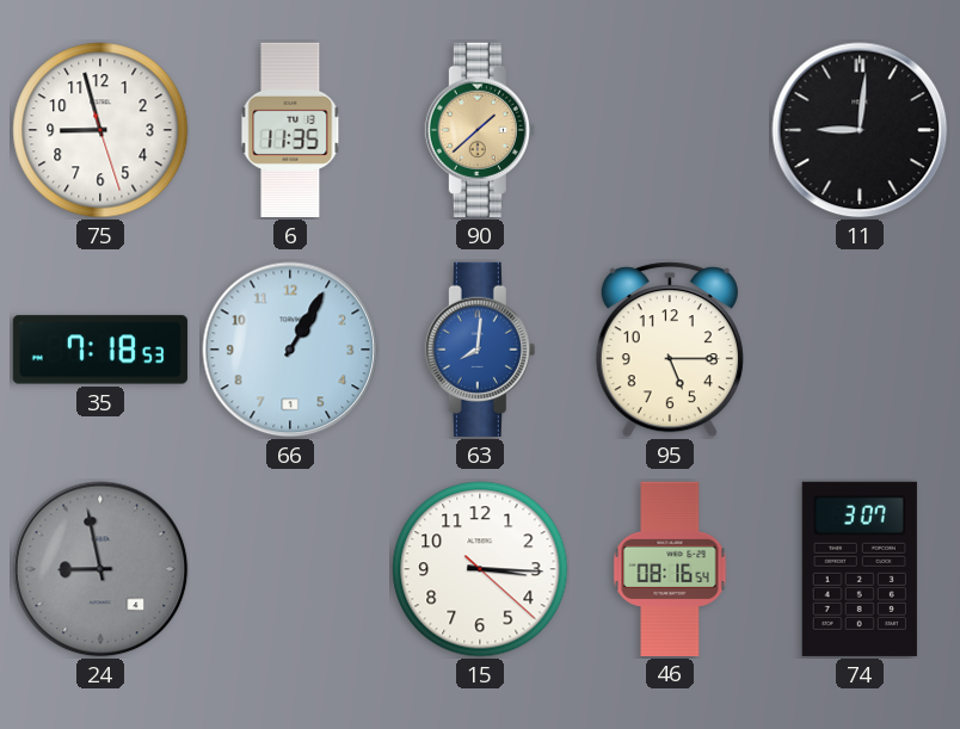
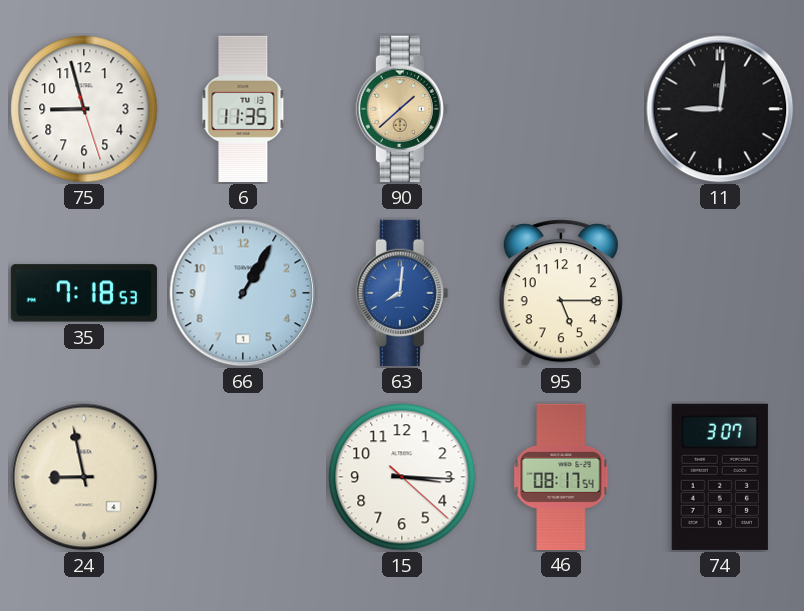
24 dial: grey -> cream (84, 477)
46: 08:16 -> 08:17 (561, 476)
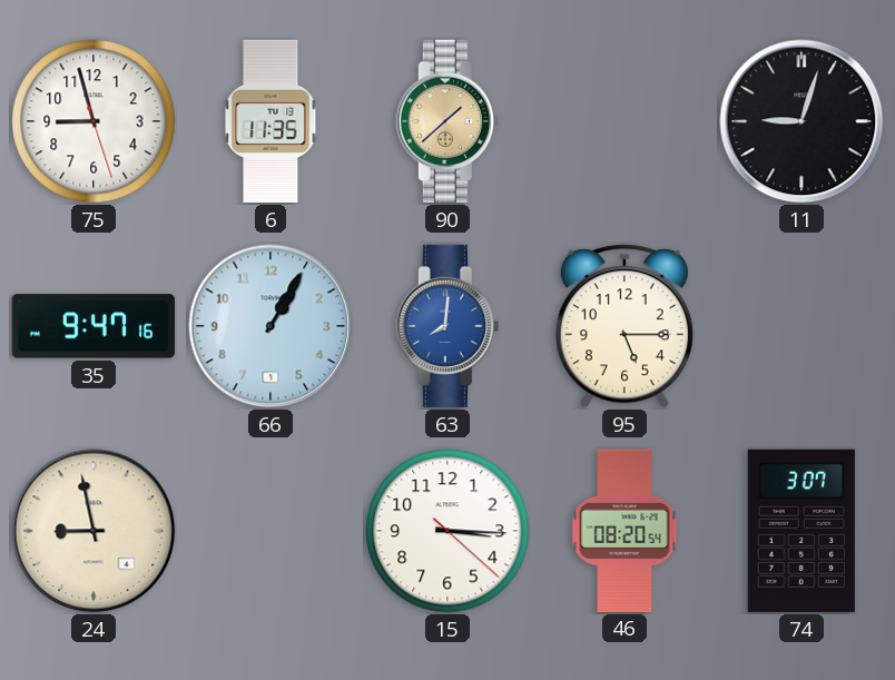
11: 9:01 -> 9:03 (801, 121)
35: 7:18 -> 9:47 (94, 326)
46: 08:17 -> 08:20 (624, 530)
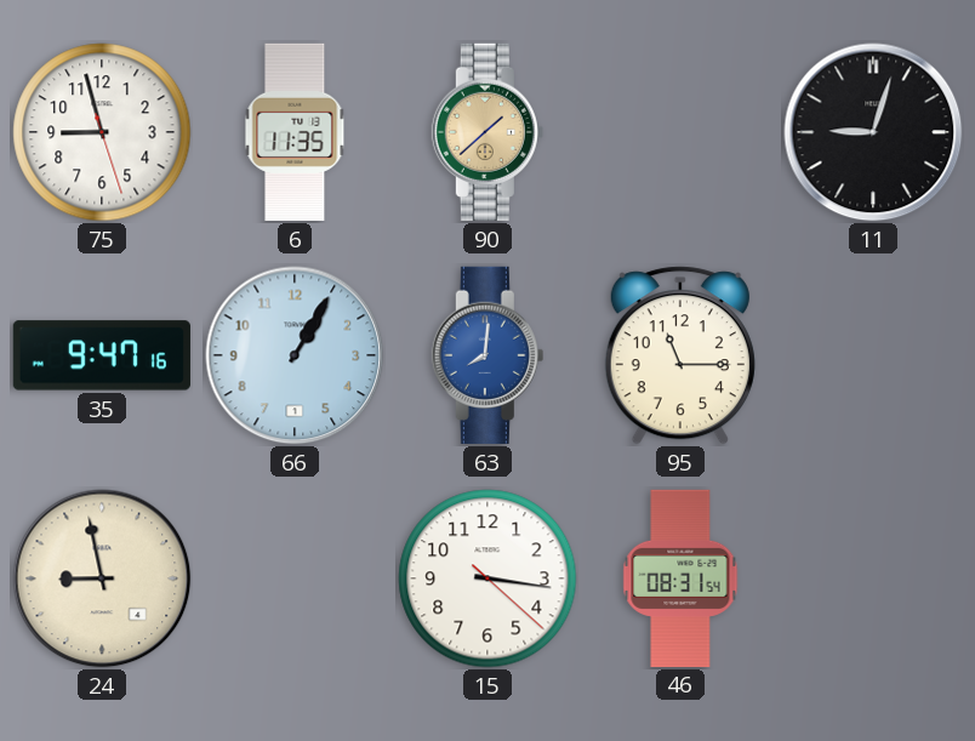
95: 5:15 -> 11:15 (680, 355)
15: 3:15 -> 3:16 (487, 578)
46: 08:20 -> 08:31 (680, 577)
74: 3:07 -> none (801, 531)
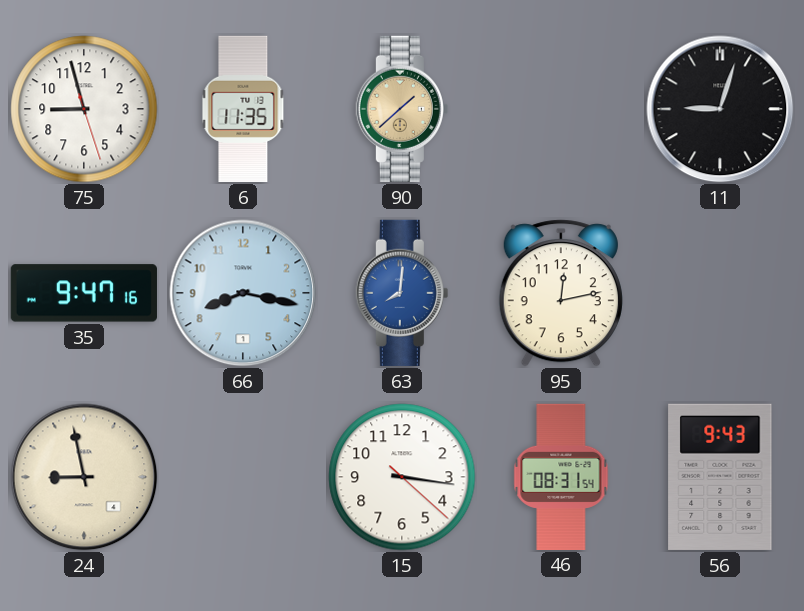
66: 1:05 -> 8:17 (243, 293)
95: 11:15 -> 12:13 (561, 293)
56: none -> 9:43 (720, 477)
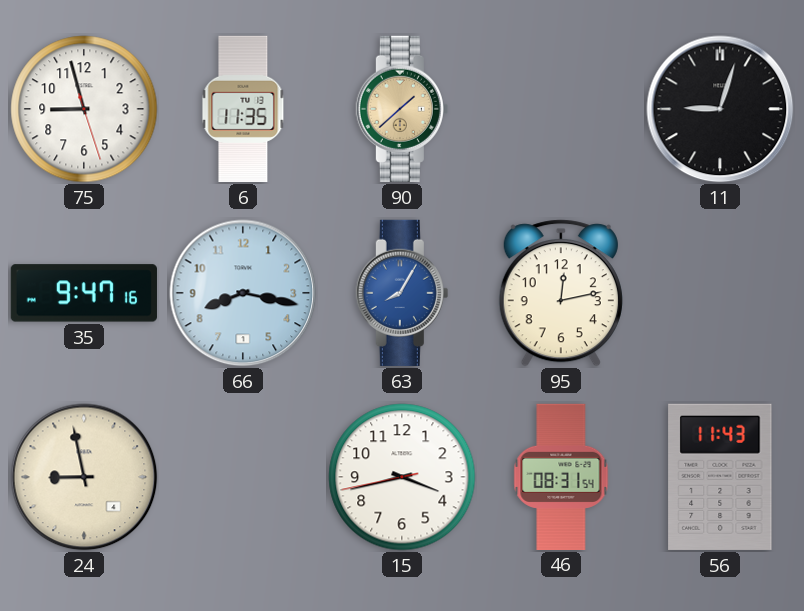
63: 8:01 -> 8:05 (402, 293)
15: 3:16 -> 3:42 (402, 477)
56: 9:43 -> 11:43 (720, 477)
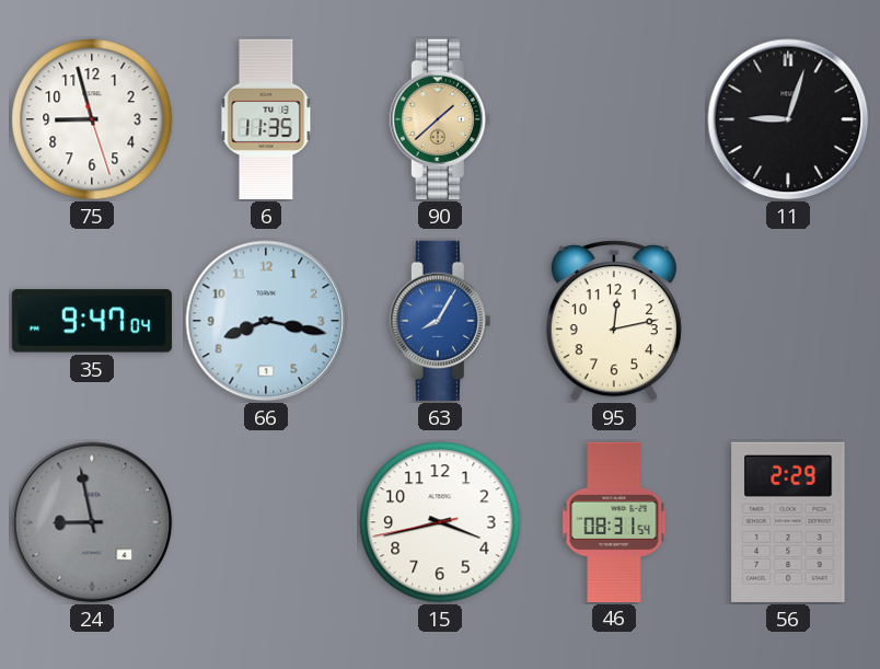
35: 9:47:16 -> 9:47:04 (92, 321)
24 dial: cream -> grey (92, 522)
56: 11:43 -> 2:29 (788, 522)
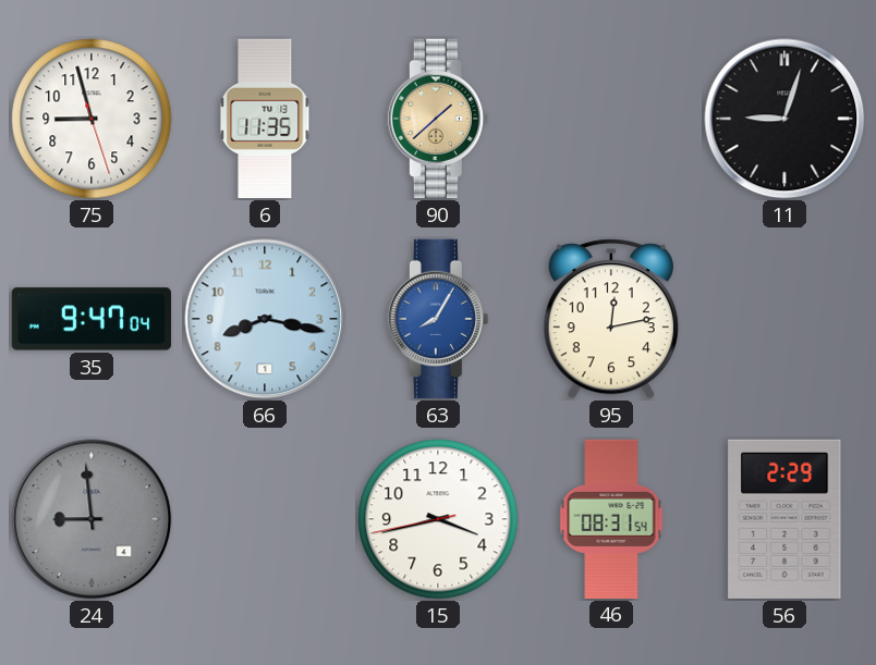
24: 8:58 -> 8:59 (92, 519)
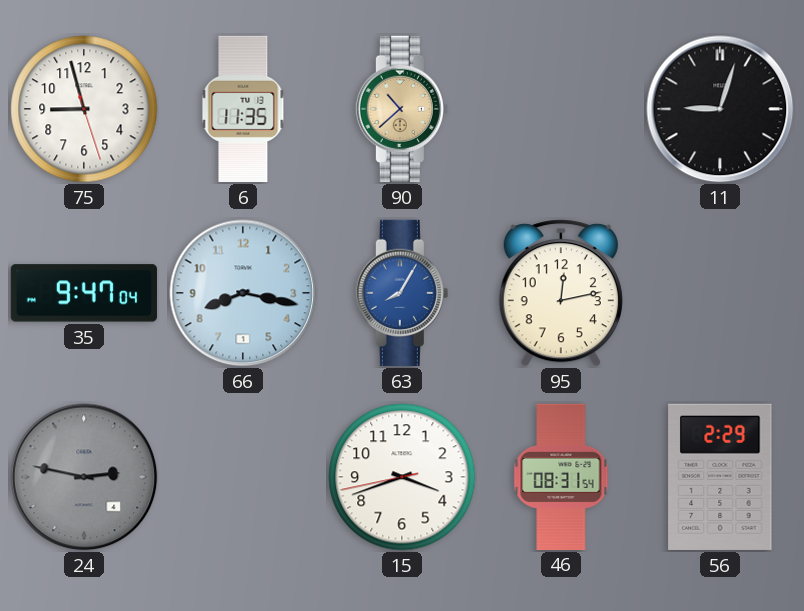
90: 1:38 -> 10:38 (402, 109)
24: 8:59 -> 2:47 (84, 477)
15: 3:42 -> 3:41 (402, 477)
